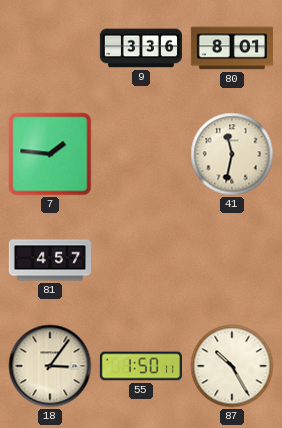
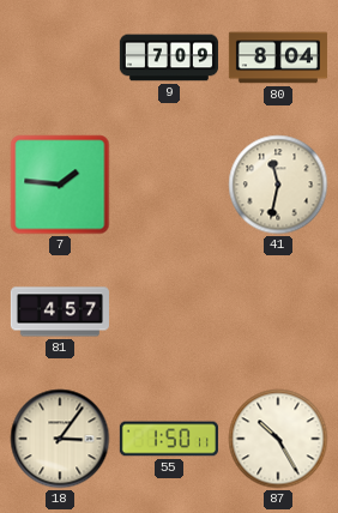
9: 3:36 -> 7:09 (168, 58)
80: 8:01 -> 8:04 (278, 58)
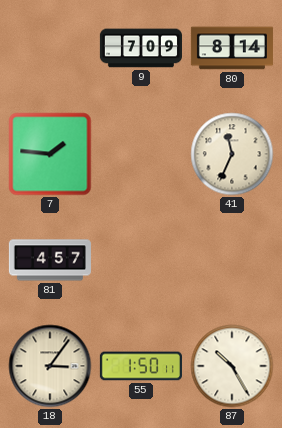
80: 8:04 -> 8:14 (232, 48)
41: 11:32 -> 11:34 (232, 154)
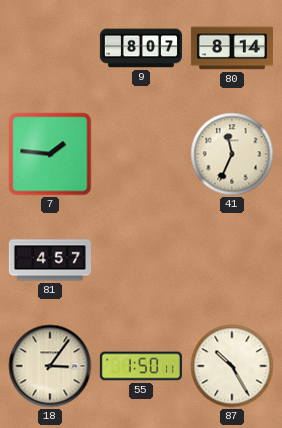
9: 7:09 -> 8:07 (140, 48)
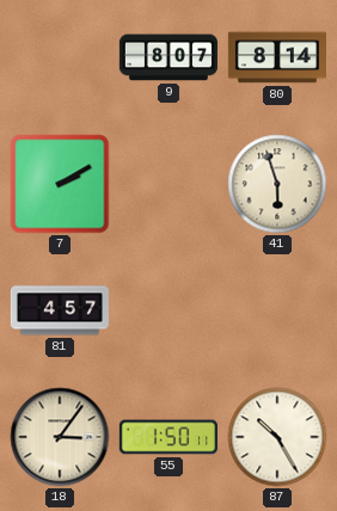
7: 1:46 -> 2:10 (60, 184)
41: 11:34 -> 5:57 (277, 184)
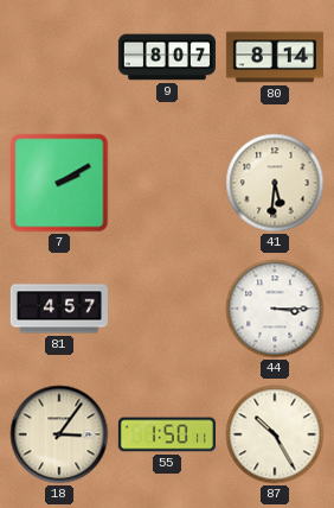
41: 5:57 -> 5:31 (275, 183)
44: none -> 3:15 (275, 309)
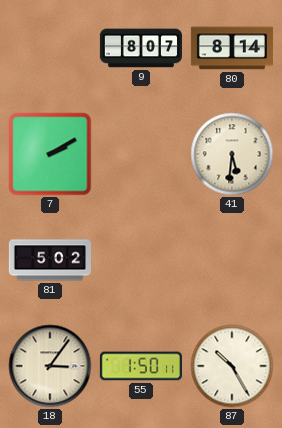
81: 4:57 -> 5:02 (50, 260)
44: 3:15 -> none (275, 309)
